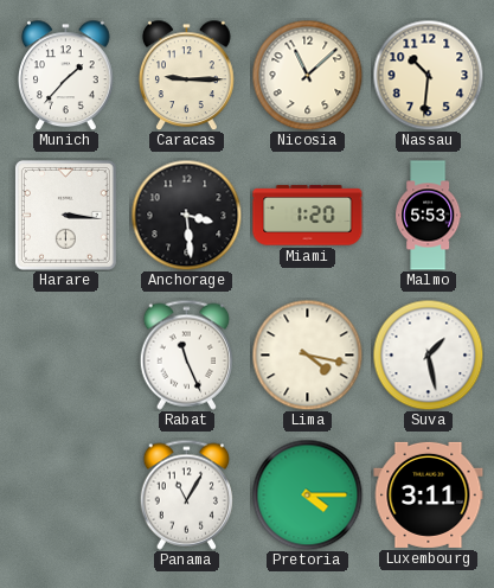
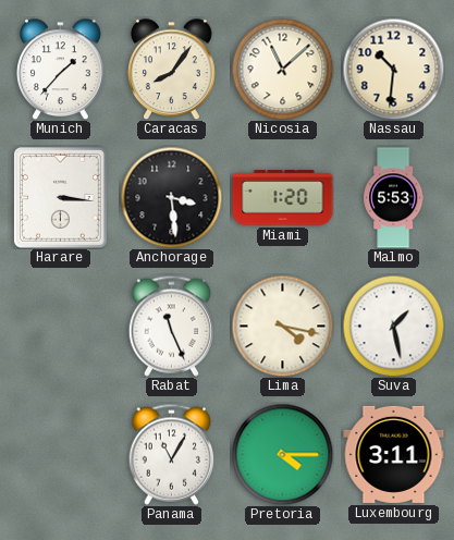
Caracas: 9:15 -> 8:06 (172, 69)
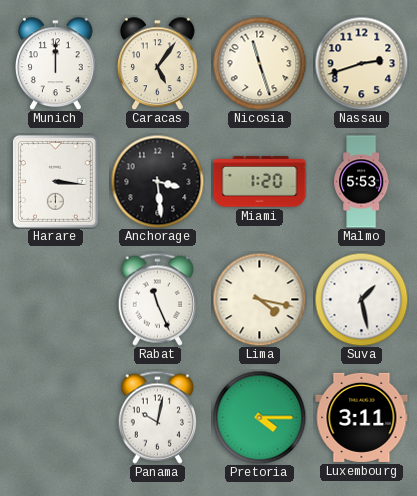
Munich: 1:37 -> 12:00 (56, 63)
Caracas: 8:06 -> 5:06 (158, 63)
Nicosia: 11:08 -> 11:27 (259, 63)
Nassau: 10:31 -> 2:42 (361, 63)
Panama: 11:05 -> 10:02 (157, 417)
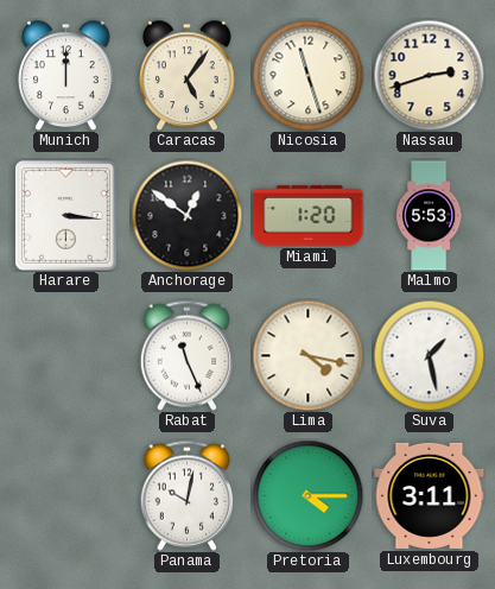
Anchorage: 3:29 -> 12:51 (186, 215)
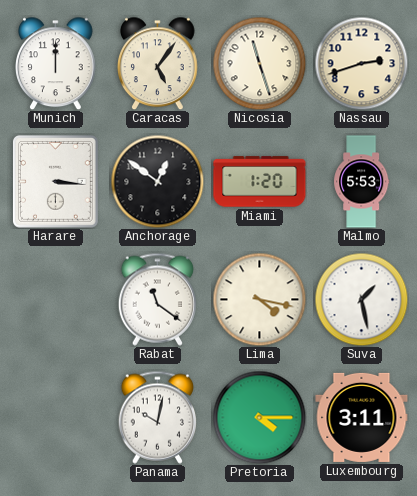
Rabat: 11:26 -> 11:21 (157, 299)
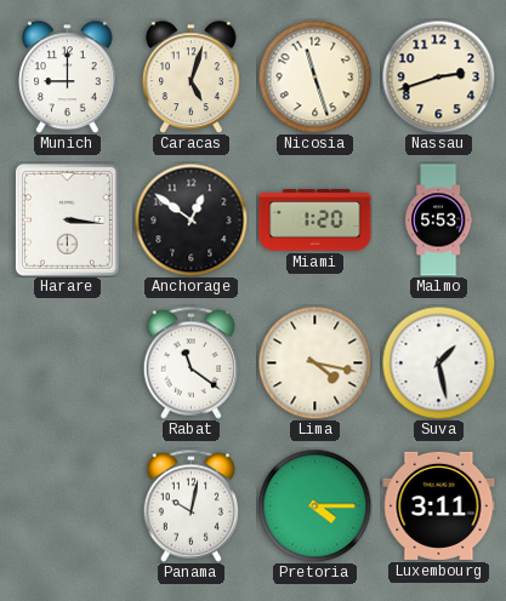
Munich: 12:00 -> 9:00 (68, 76)
Caracas: 5:06 -> 5:03 (192, 76)
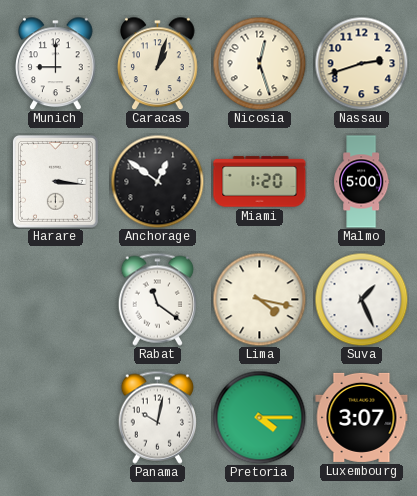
Caracas: 5:03 -> 1:03 (158, 63)
Nicosia: 11:27 -> 12:27 (259, 63)
Malmo: 5:53 -> 5:00 (362, 182)
Suva: 1:28 -> 1:26 (361, 299)
Luxembourg: 3:11 -> 3:07 (362, 417)
